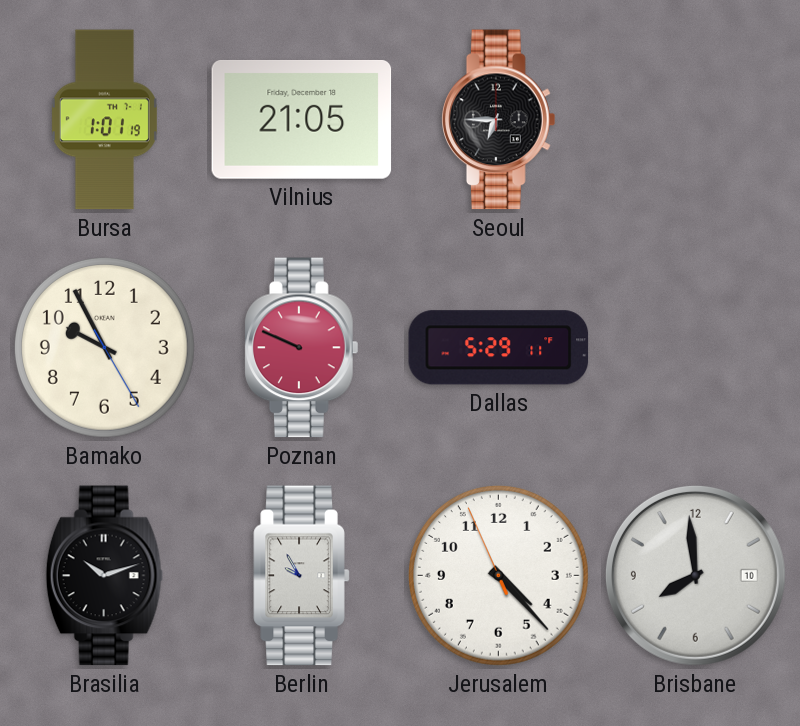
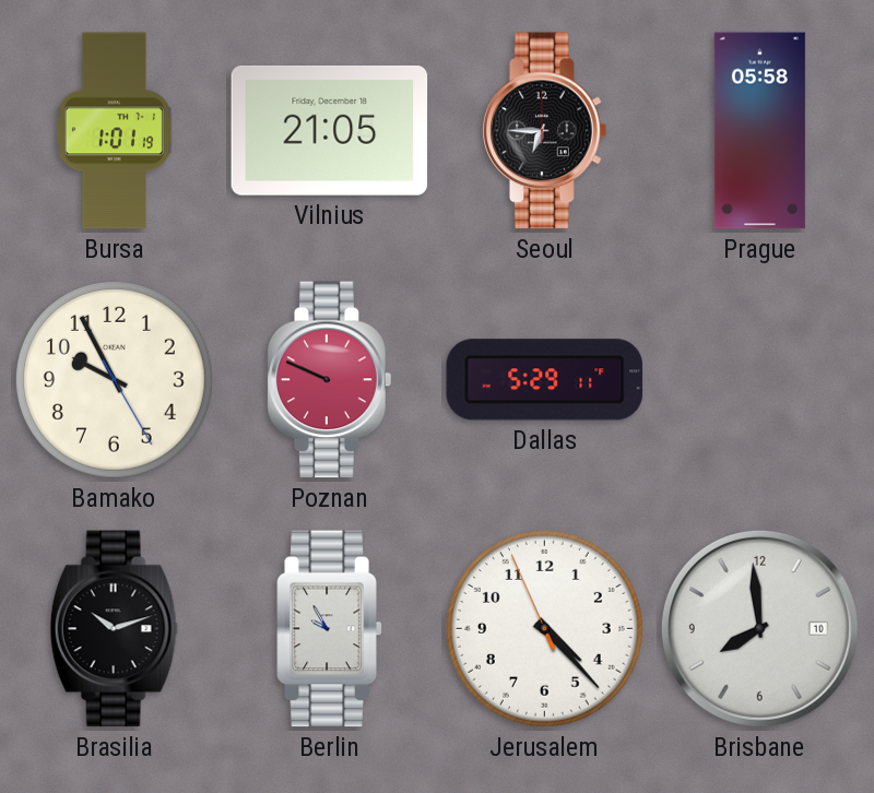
Prague: none -> 05:58 (759, 131)
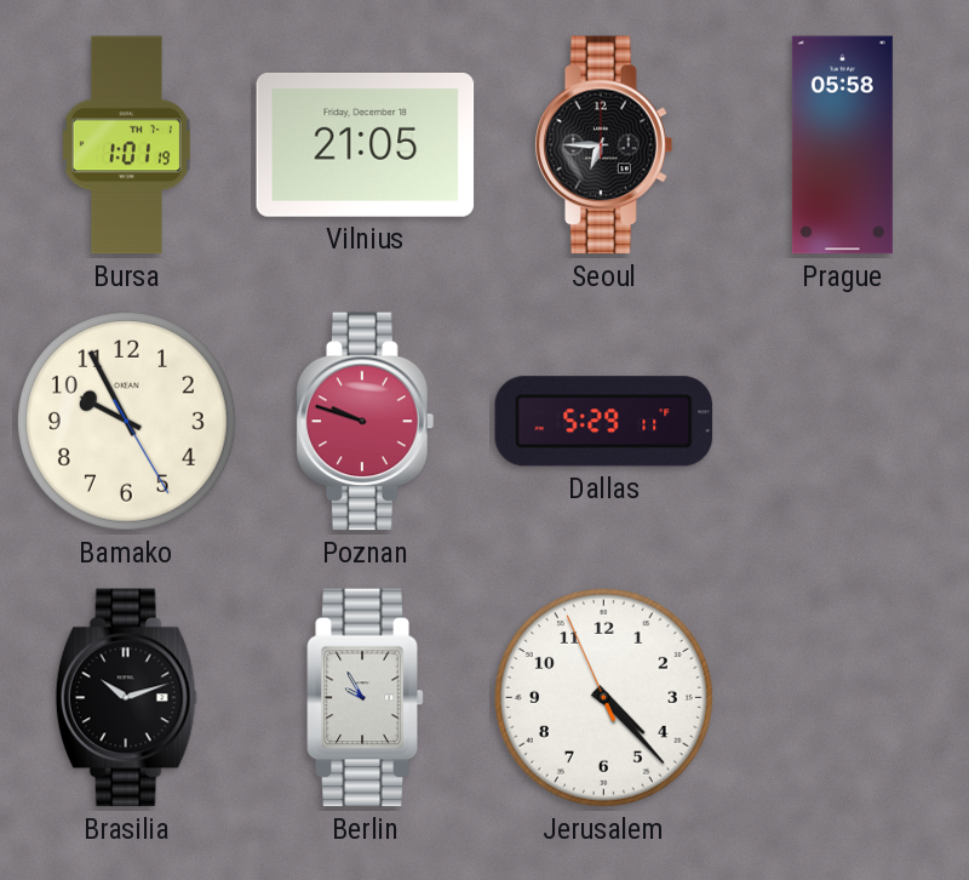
Poznan: 9:49 -> 9:48 (366, 422)
Brisbane: 7:59 -> none (759, 628)
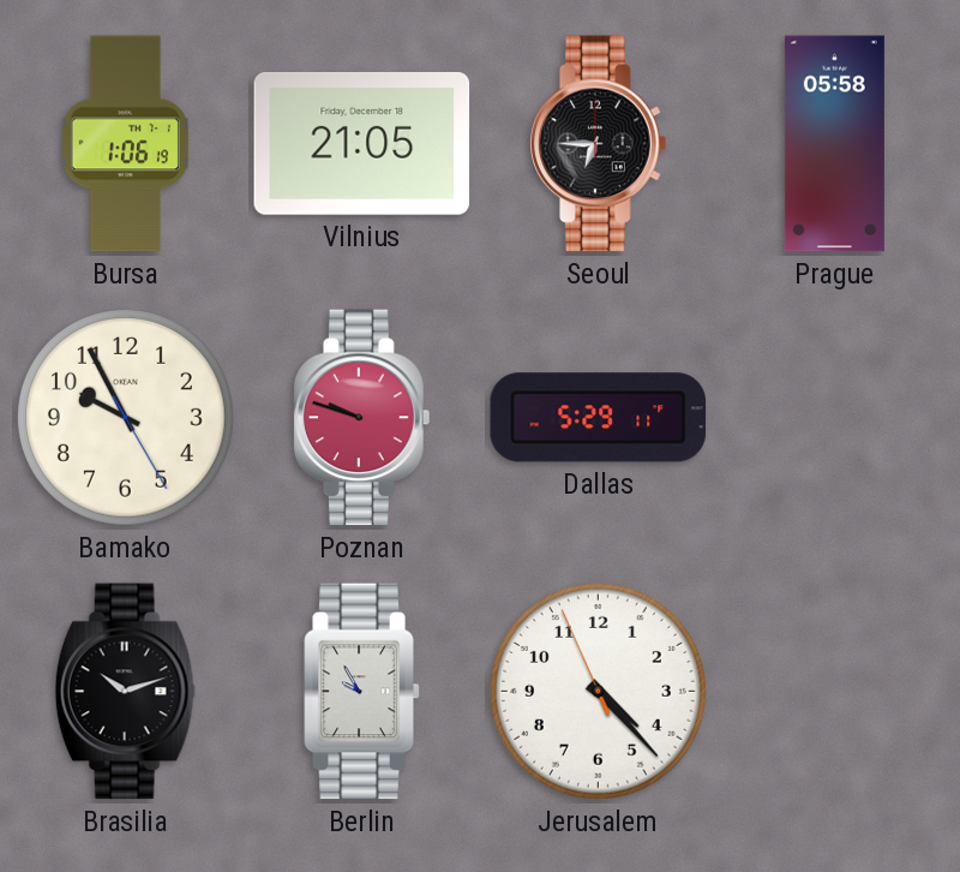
Bursa: 1:01 -> 1:06 (125, 144)
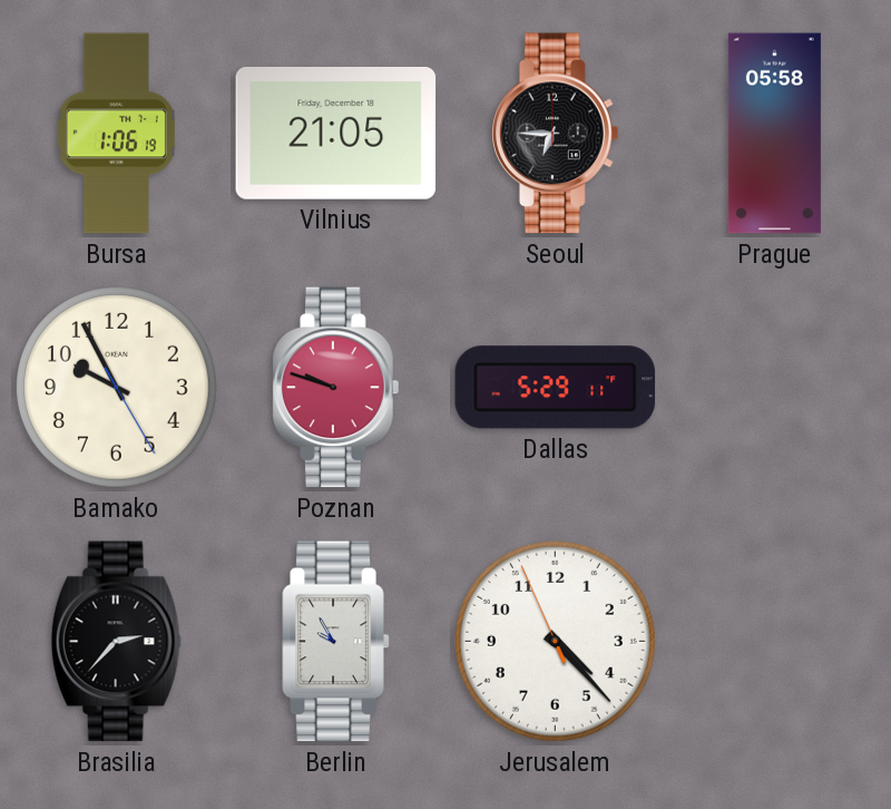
Brasilia: 10:12 -> 2:37 (117, 642)
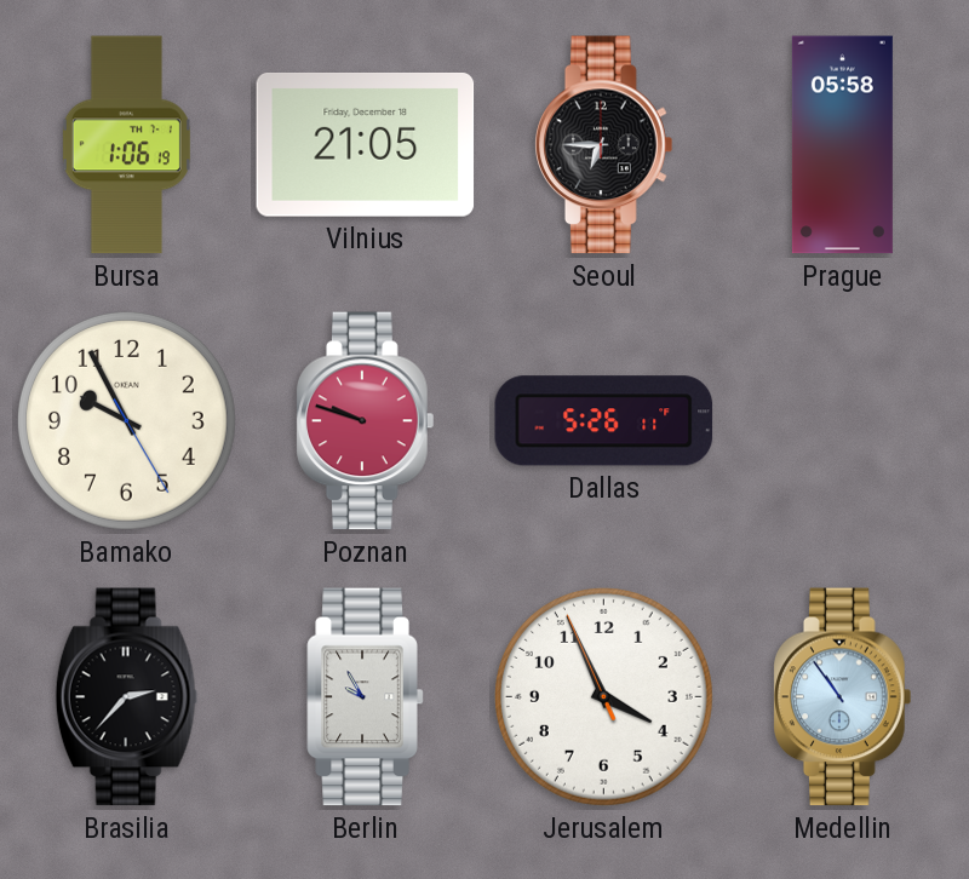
Dallas: 5:29 -> 5:26 (604, 421)
Jerusalem: 4:22 -> 3:55 (603, 696)
Medellin: none -> 10:54 (843, 697)
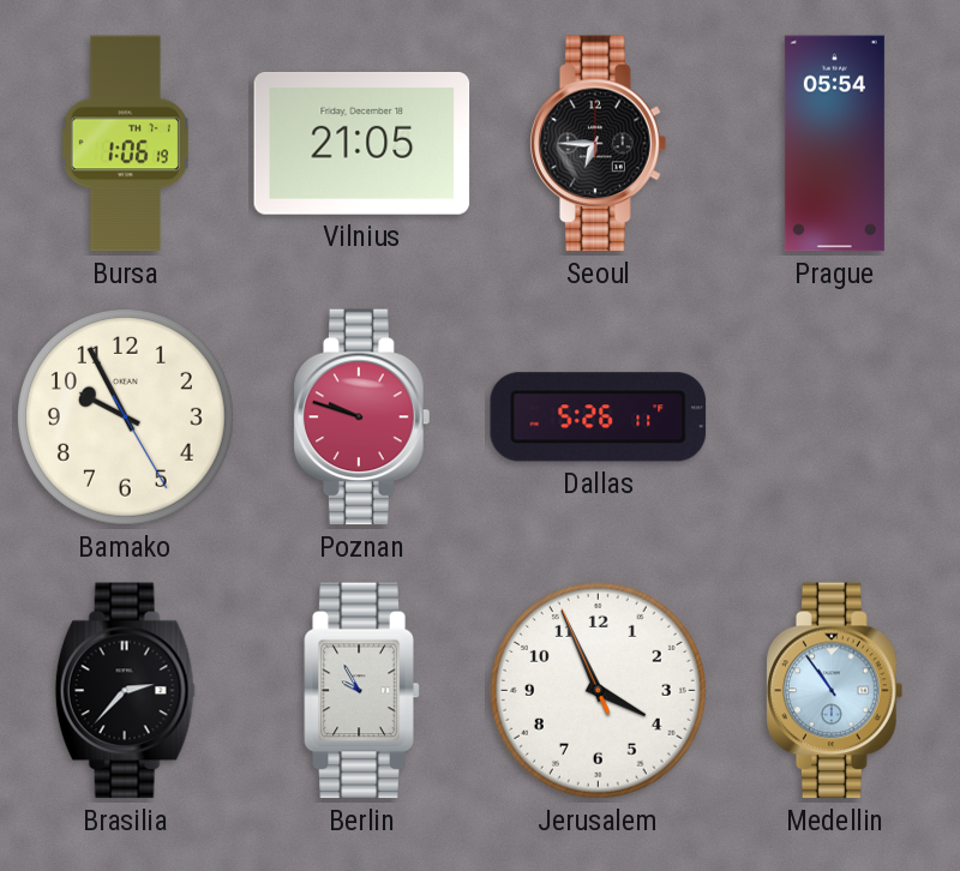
Prague: 05:58 -> 05:54 (834, 144)
